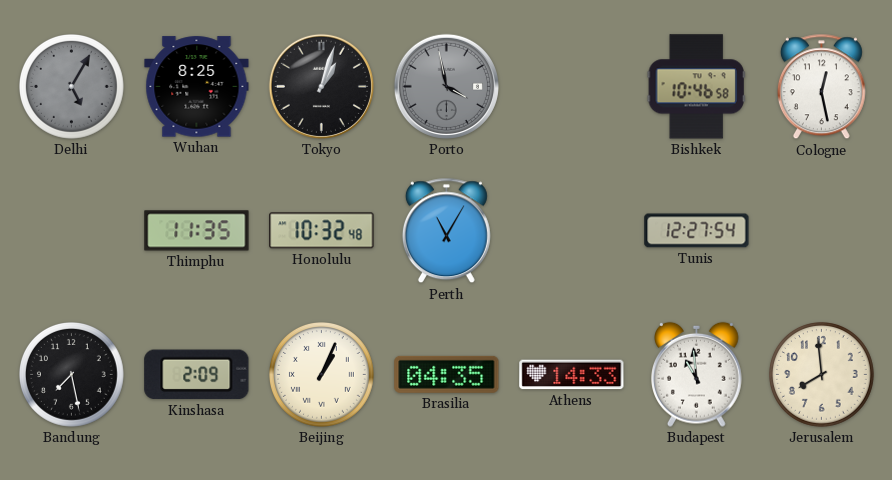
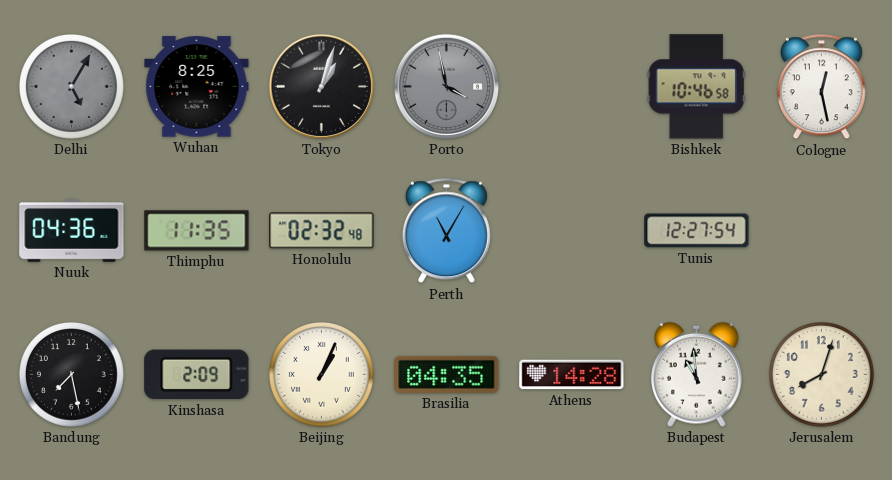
Nuuk: none -> 04:36 (72, 231)
Honolulu: 10:32 -> 02:32 (322, 231)
Athens: 14:33 -> 14:28 (572, 375)
Jerusalem: 7:59 -> 8:03 (822, 375)
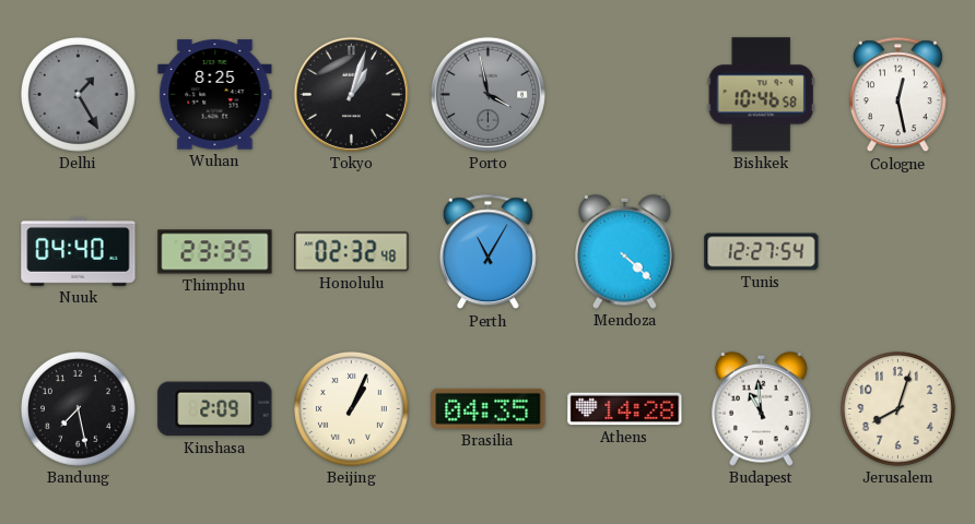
Delhi: 5:05 -> 1:25 (79, 95)
Nuuk: 04:36 -> 04:40 (79, 252)
Thimphu: 11:35 -> 23:35 (215, 252)
Mendoza: none -> 4:22 (625, 251)
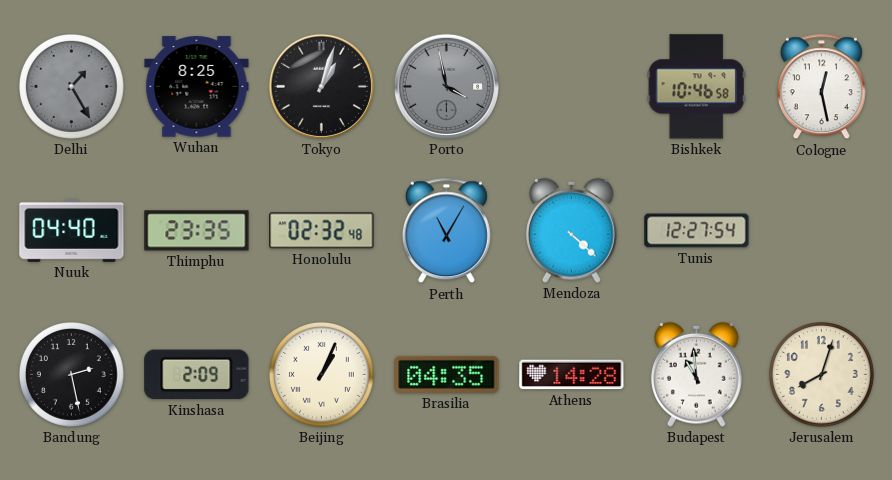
Bandung: 7:28 -> 2:28 (72, 375)
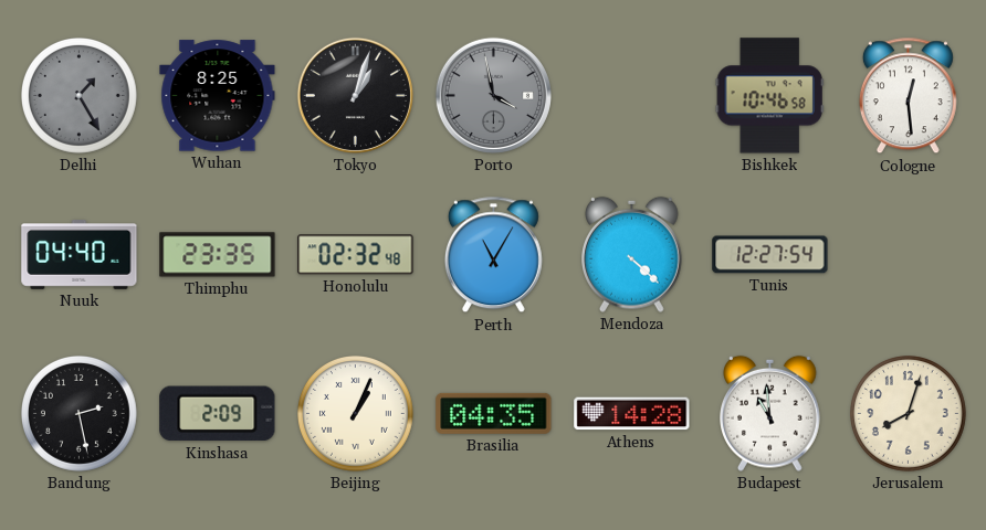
Cologne: 12:28 -> 12:29 (908, 96)
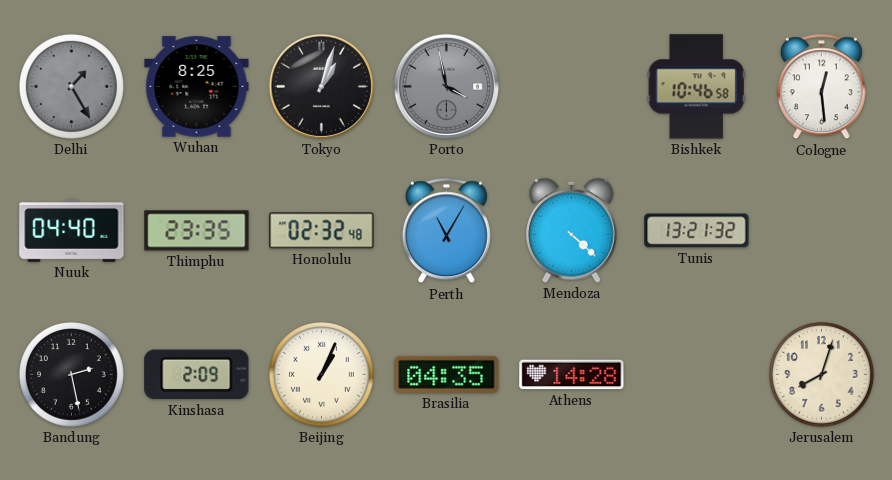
Tunis: 12:27 -> 13:21 (697, 231)
Budapest: 10:59 -> none (770, 413)
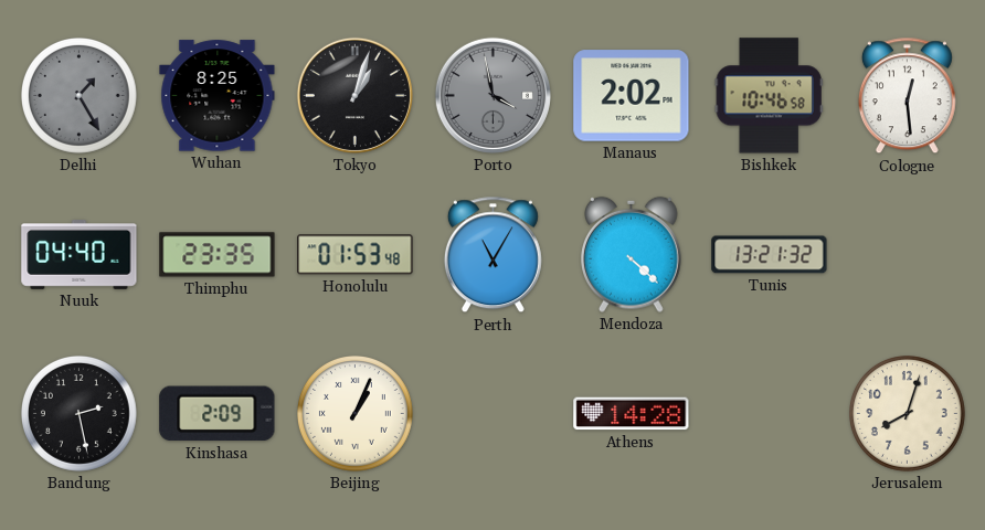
Manaus: none -> 2:02 (632, 96)
Honolulu: 02:32 -> 01:53 (356, 255)
Brasilia: 04:35 -> none (447, 374)
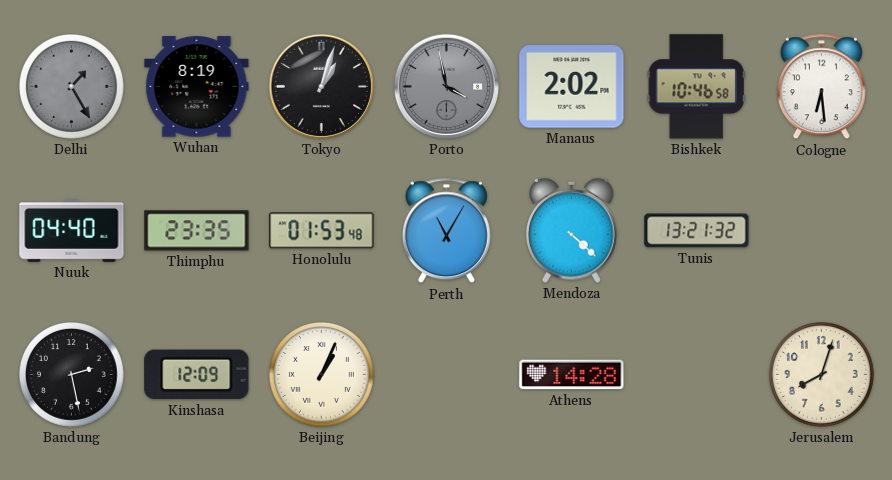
Wuhan: 8:25 -> 8:19 (197, 87)
Cologne: 12:29 -> 6:29 (821, 87)
Kinshasa: 2:09 -> 12:09 (197, 375)
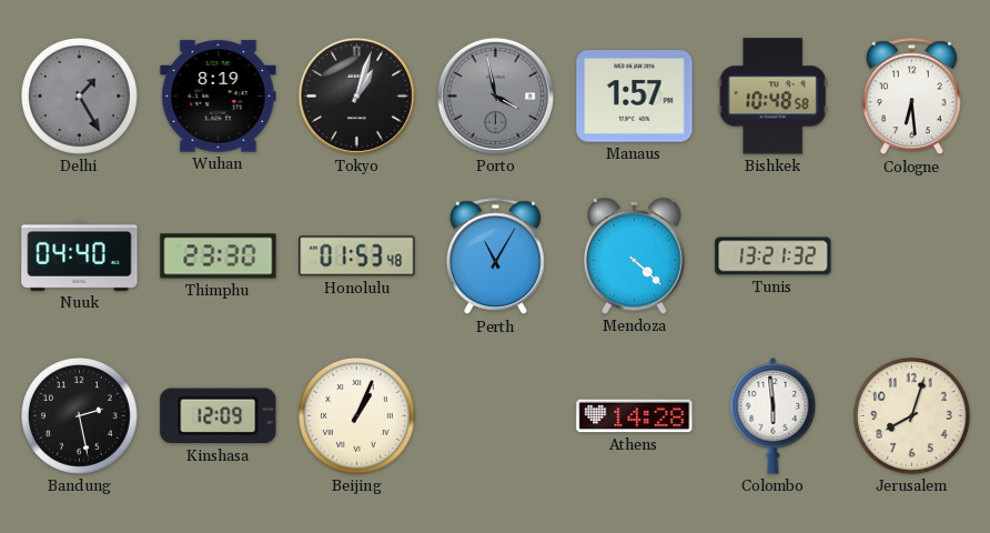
Manaus: 2:02 -> 1:57 (635, 97)
Bishkek: 10:46 -> 10:48 (772, 97)
Thimphu: 23:35 -> 23:30 (219, 257)
Colombo: none -> 5:59 (774, 416)
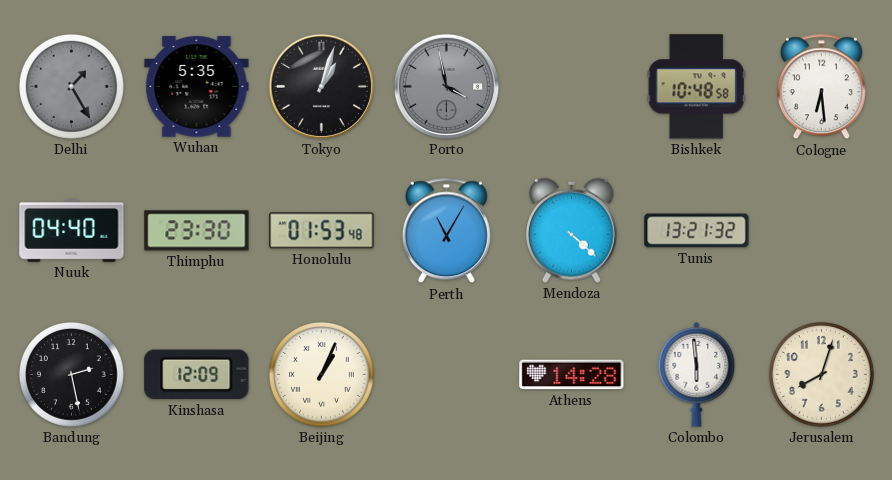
Wuhan: 8:19 -> 5:35 (197, 87)
Manaus: 1:57 -> none (635, 97)
